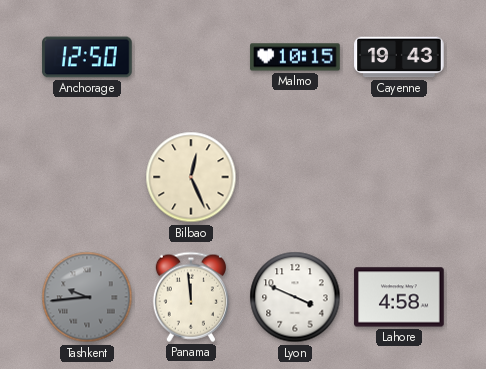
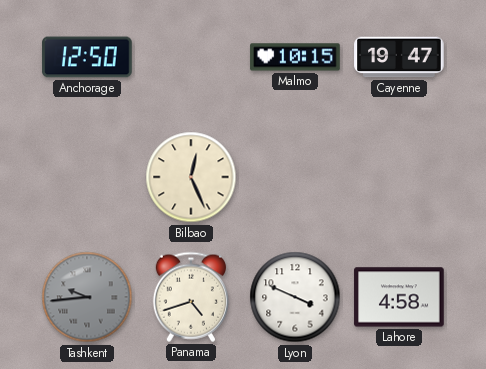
Cayenne: 19:43 -> 19:47 (399, 57)
Panama: 11:59 -> 4:42 (191, 297)
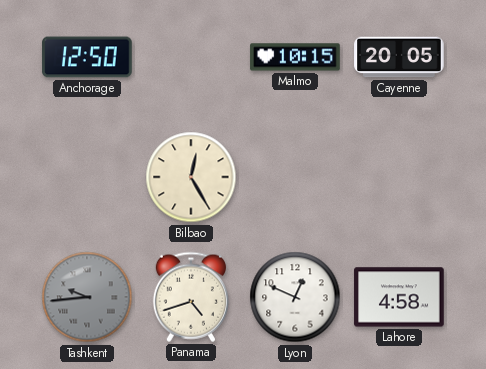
Cayenne: 19:47 -> 20:05 (399, 57)
Bilbao: 12:26 -> 12:25 (191, 177)
Lyon: 3:49 -> 12:49 (295, 297)
